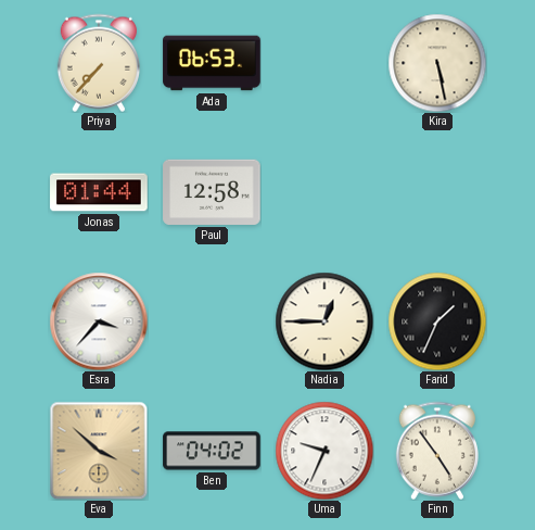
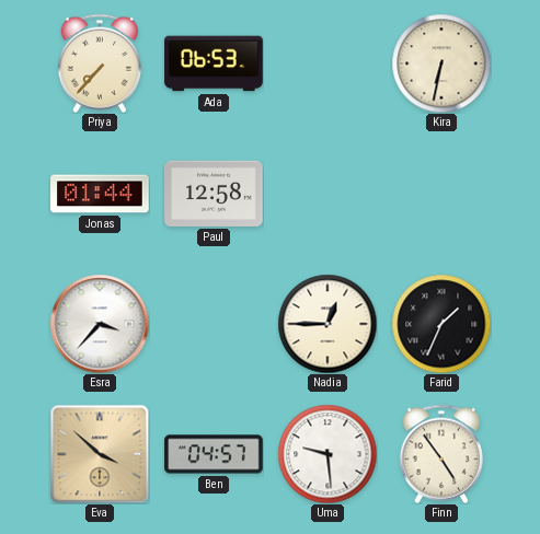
Kira: 5:28 -> 6:32 (441, 63)
Ben: 04:02 -> 04:57 (214, 454)
Uma: 9:34 -> 9:29 (328, 454)
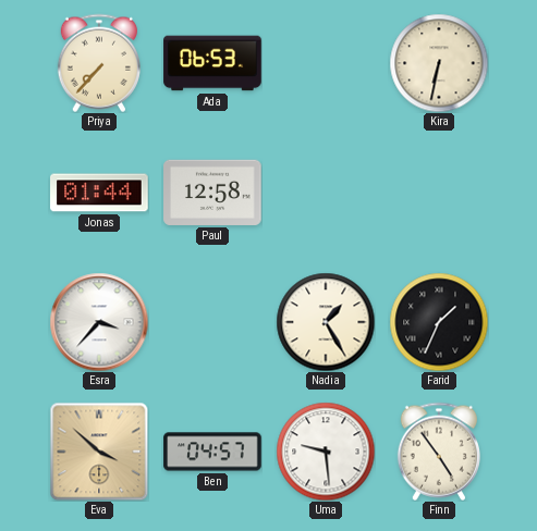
Nadia: 12:45 -> 1:25 (326, 322)
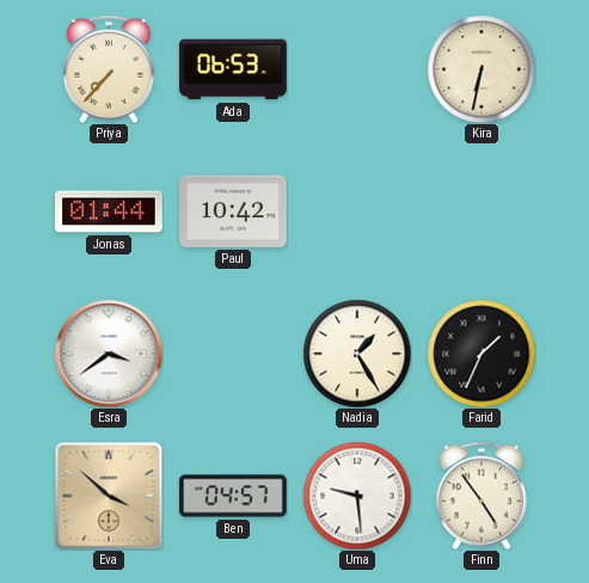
Paul: 12:58 -> 10:42 (233, 211)
Esra: 3:37 -> 3:39 (109, 354)
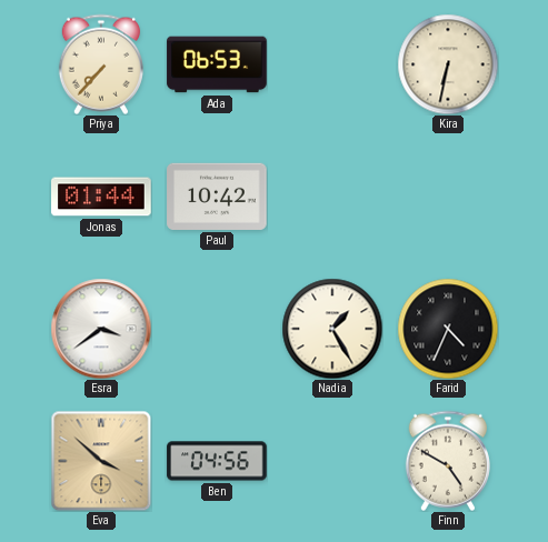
Farid: 1:34 -> 4:34 (448, 329)
Ben: 04:57 -> 04:56 (217, 461)
Uma: 9:29 -> none (357, 496)
Finn: 4:54 -> 4:50 (448, 461)
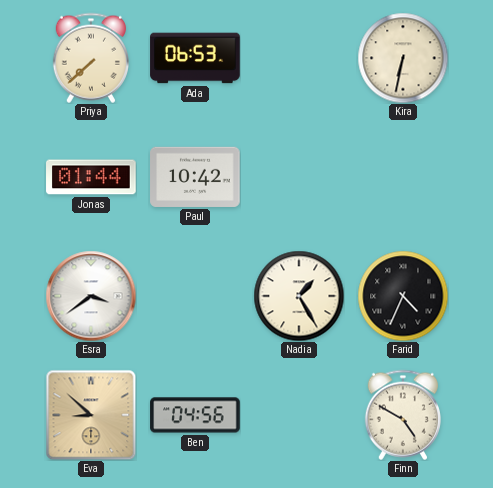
Priya: 7:37 -> 7:38 (91, 58)
Eva: 3:52 -> 8:52 (91, 415)
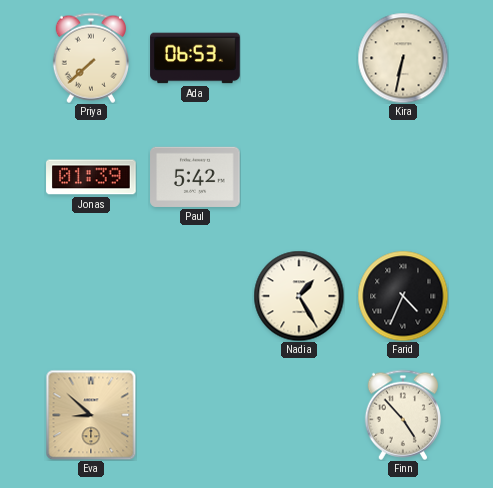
Jonas: 01:44 -> 01:39 (91, 177)
Paul: 10:42 -> 5:42 (195, 177)
Esra: 3:39 -> none (91, 296)
Ben: 04:56 -> none (195, 415)
Finn: 4:50 -> 4:53 (403, 415)
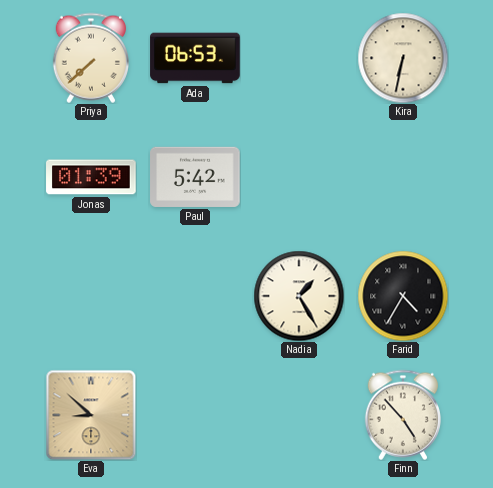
Farid: 4:34 -> 4:35 (403, 296)
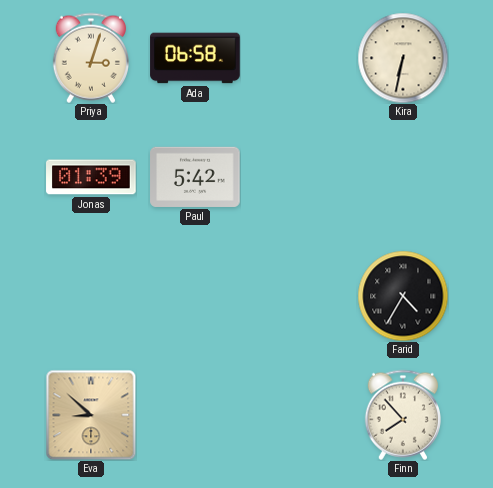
Priya: 7:38 -> 3:03 (91, 58)
Ada: 06:53 -> 06:58 (195, 58)
Nadia: 1:25 -> none (299, 296)
Finn: 4:53 -> 7:53 (403, 415)
